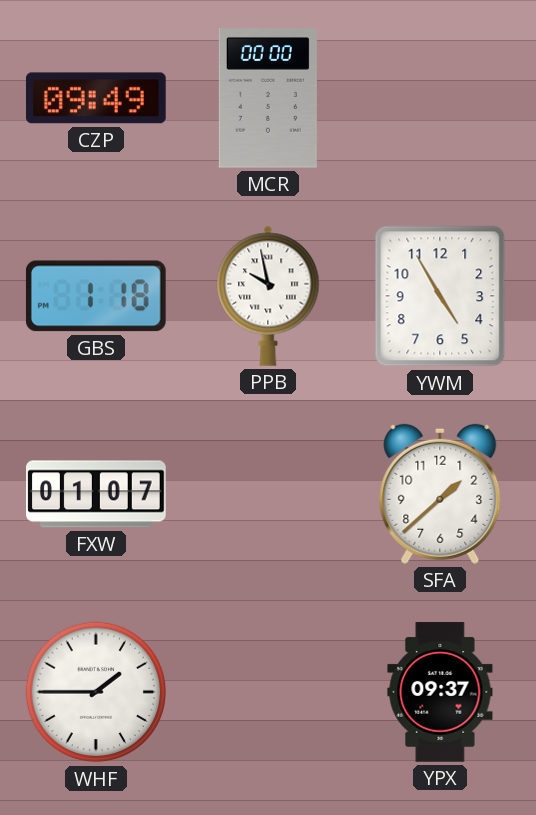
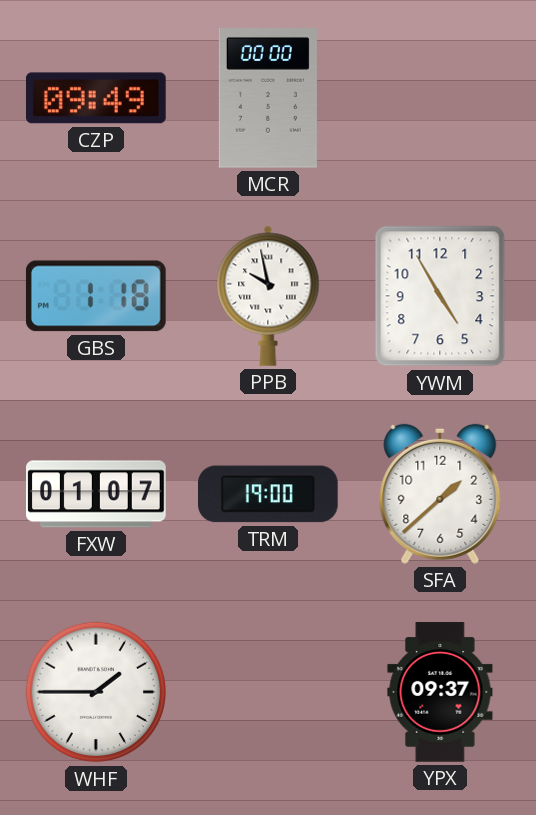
TRM: none -> 19:00 (269, 494)
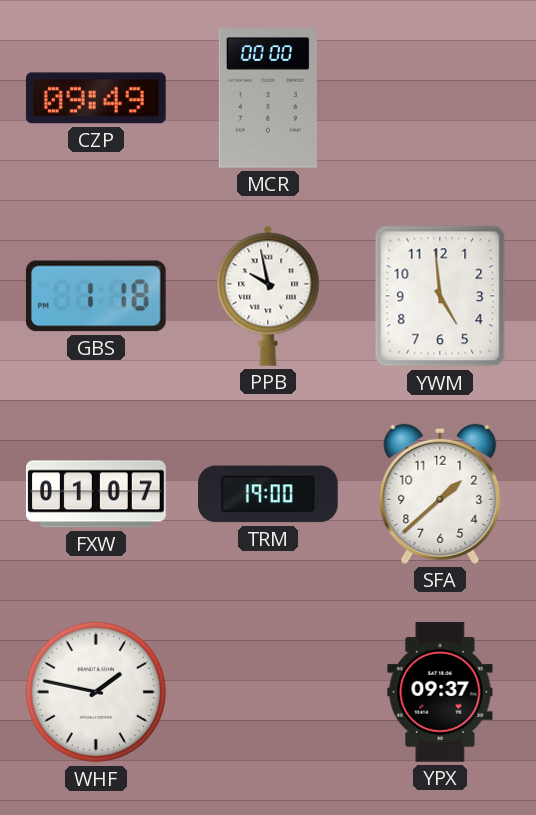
YWM: 4:55 -> 4:59 (440, 296)
WHF: 1:45 -> 1:47 (96, 692)
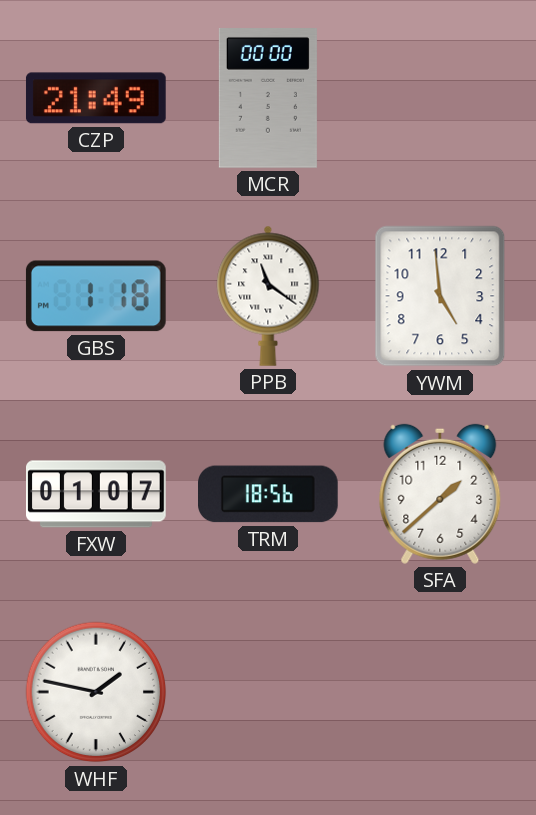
CZP: 09:49 -> 21:49 (96, 98)
PPB: 9:58 -> 11:21 (268, 296)
TRM: 19:00 -> 18:56 (269, 494)
YPX: 09:37 -> none (440, 692)
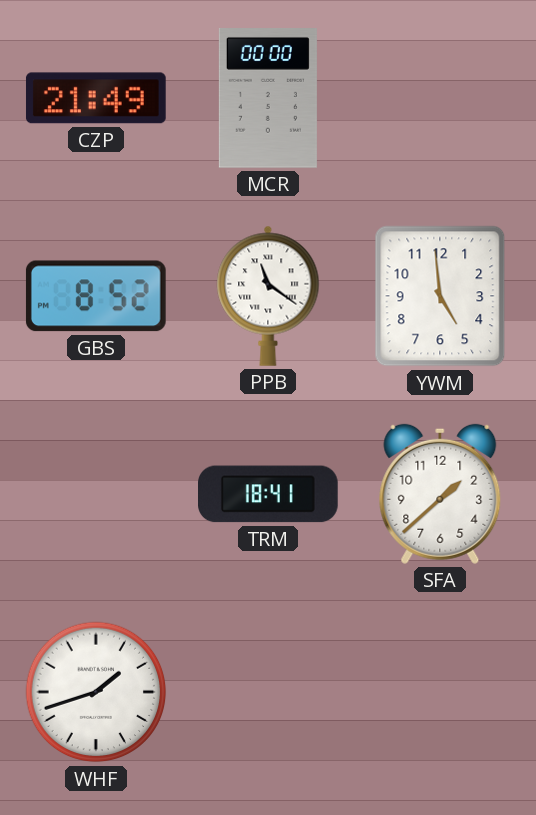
GBS: 1:18 -> 8:52 (96, 296)
FXW: 01:07 -> none (97, 494)
TRM: 18:56 -> 18:41 (269, 494)
WHF: 1:47 -> 1:42 (96, 692)
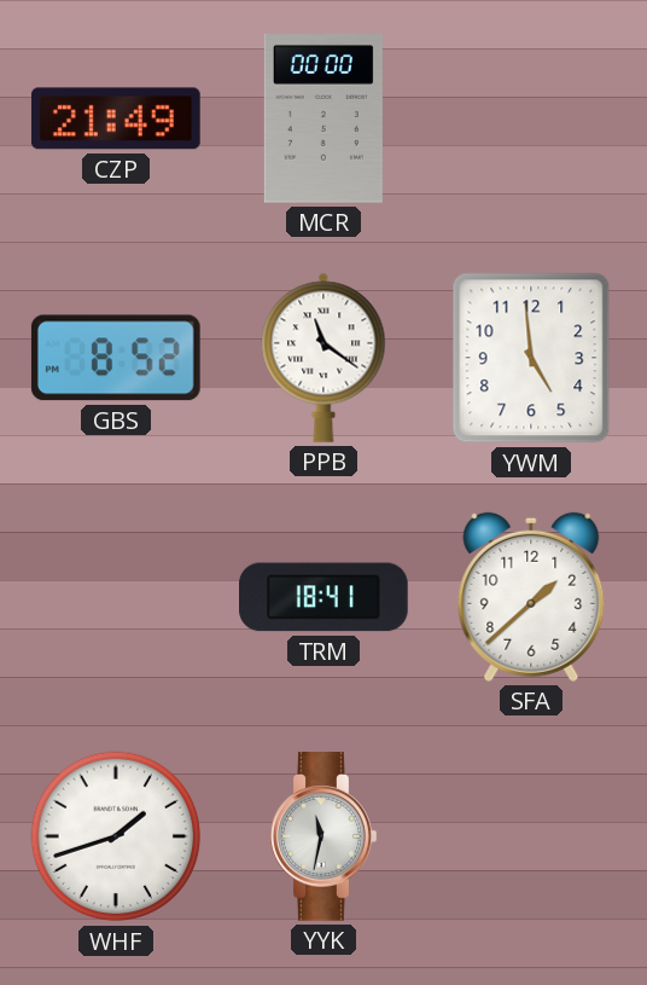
YYK: none -> 11:32 (323, 836)
